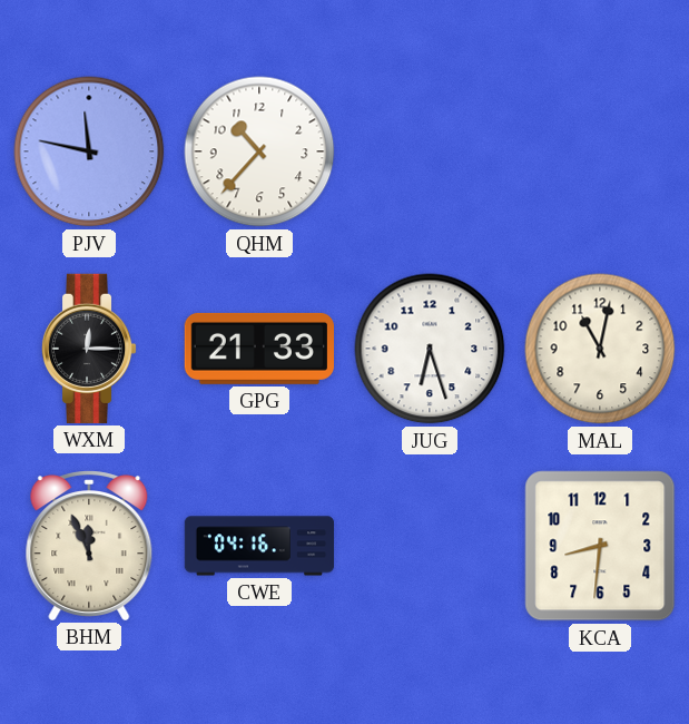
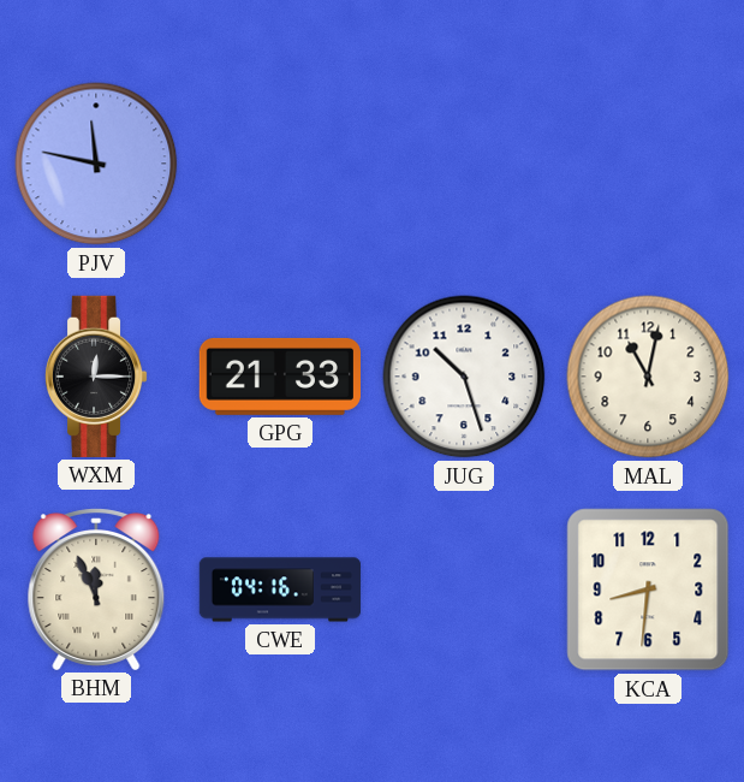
QHM: 10:37 -> none (259, 151)
JUG: 6:27 -> 10:27 (464, 377)
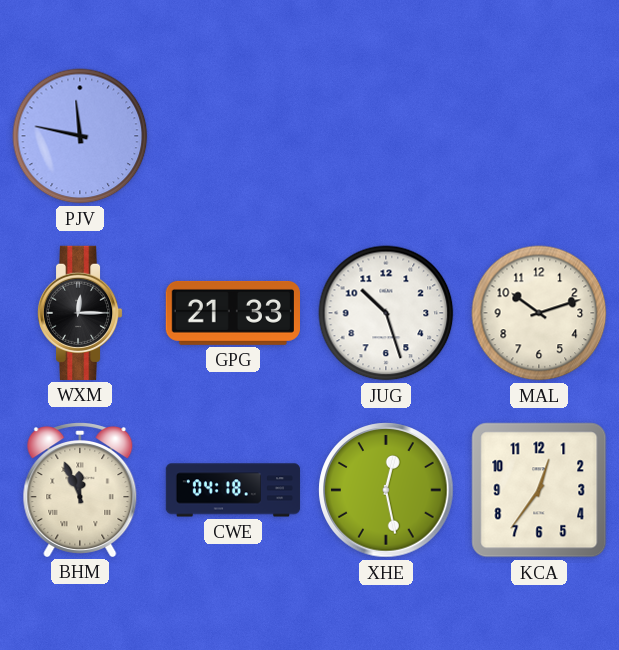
MAL: 11:02 -> 10:12 (539, 313)
CWE: 04:16 -> 04:18 (233, 490)
XHE: none -> 12:28 (386, 490)
KCA: 8:31 -> 12:36 (539, 490)
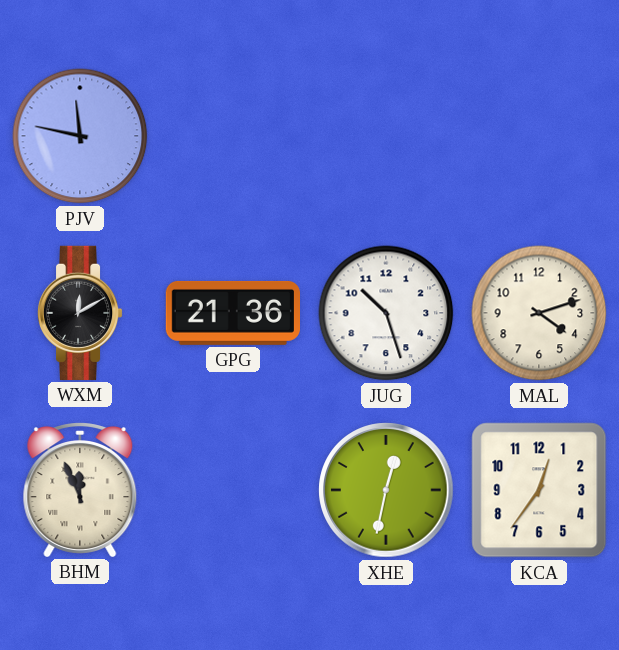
WXM: 12:15 -> 12:10 (80, 313)
GPG: 21:33 -> 21:36 (232, 313)
MAL: 10:12 -> 4:12 (539, 313)
CWE: 04:18 -> none (233, 490)
XHE: 12:28 -> 12:32 (386, 490)
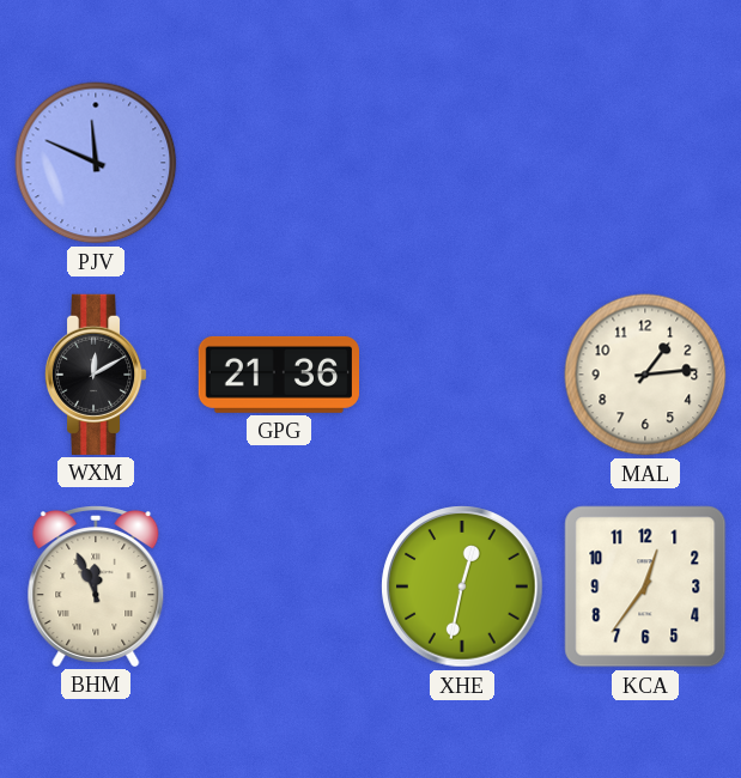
PJV: 11:47 -> 11:49 (96, 163)
JUG: 10:27 -> none (386, 313)
MAL: 4:12 -> 1:14 (645, 375)
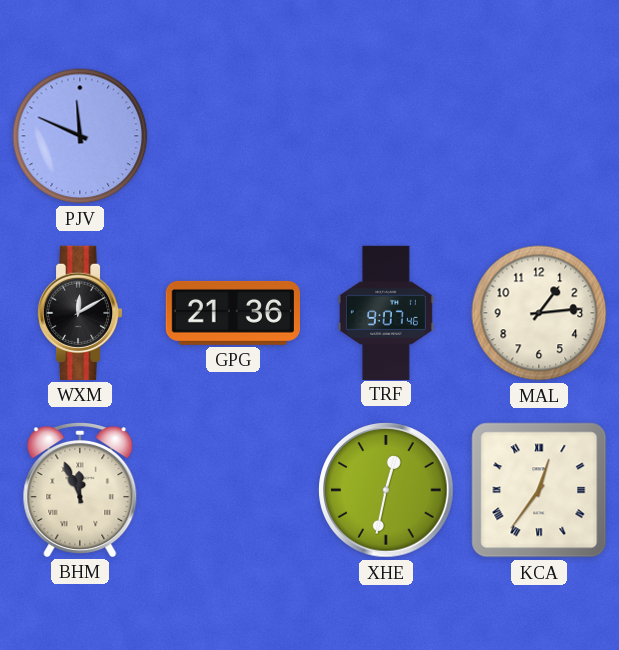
TRF: none -> 9:07 (386, 312)
KCA numerals: Arabic -> Roman (539, 490)
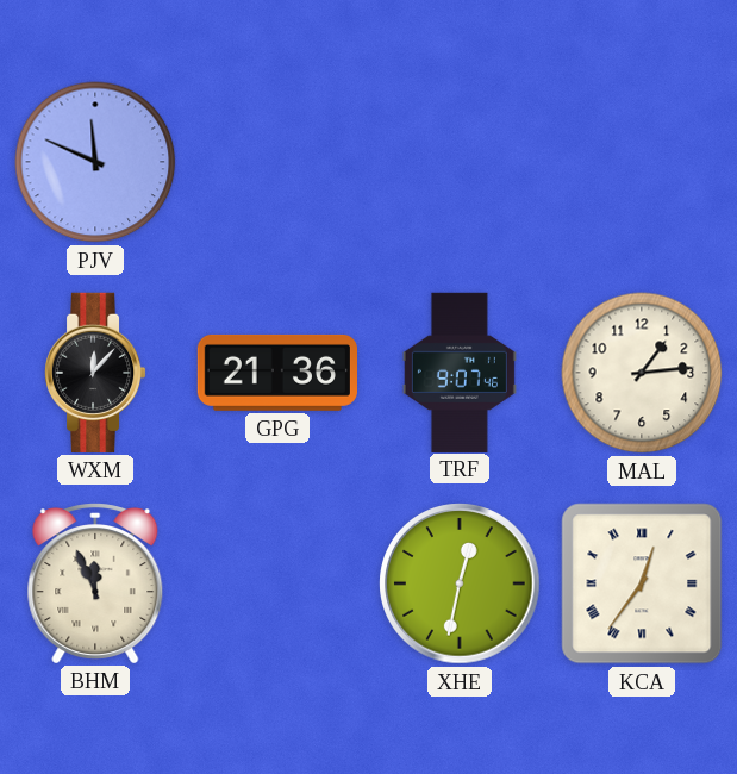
WXM: 12:10 -> 12:07 (95, 373)
